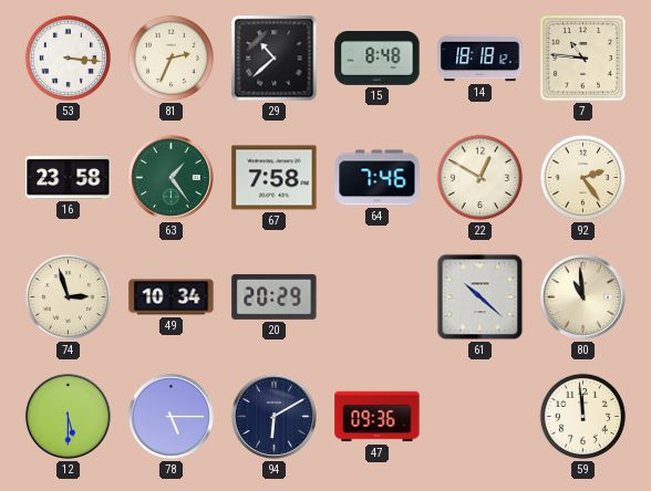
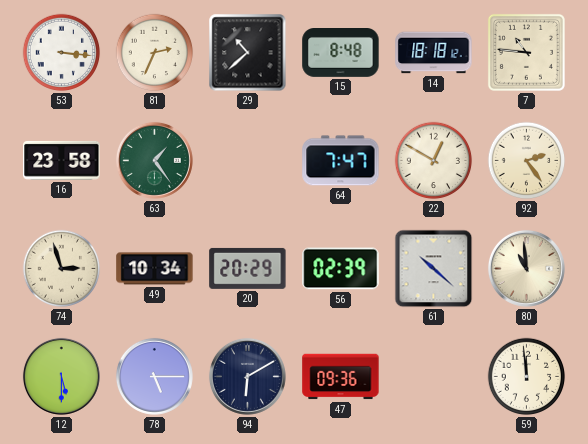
67: 7:58 -> none (275, 178)
64: 7:46 -> 7:47 (341, 161)
56: none -> 02:39 (341, 269)
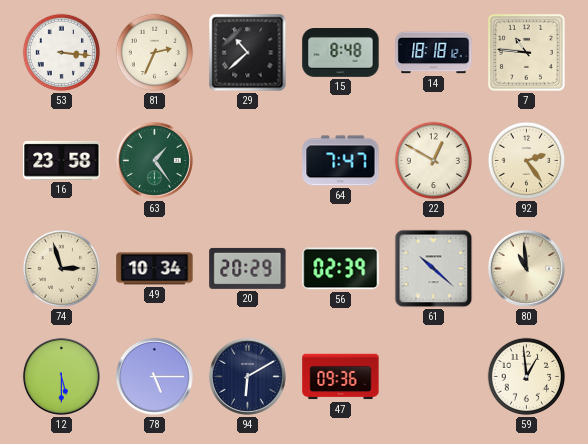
59: 11:59 -> 12:59 (527, 377)
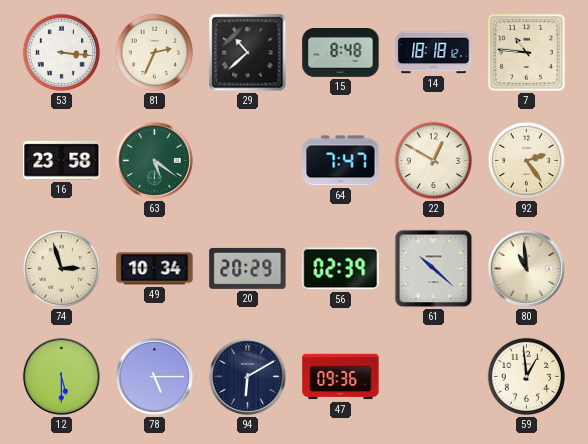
63: 1:24 -> 5:21 (154, 160)
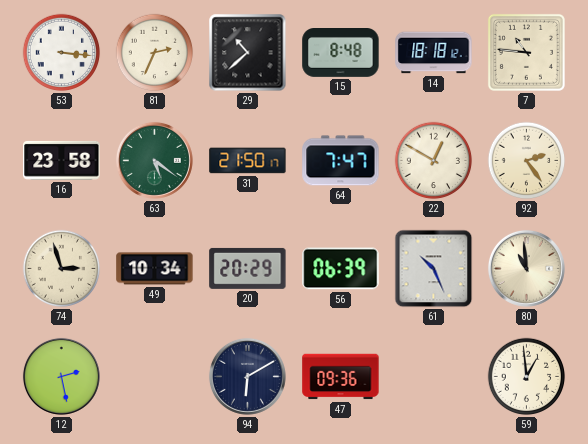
31: none -> 21:50 (248, 161)
56: 02:39 -> 06:39 (341, 269)
61: 10:22 -> 10:26 (434, 269)
12: 5:30 -> 2:28 (61, 376)
78: 5:15 -> none (154, 376)
